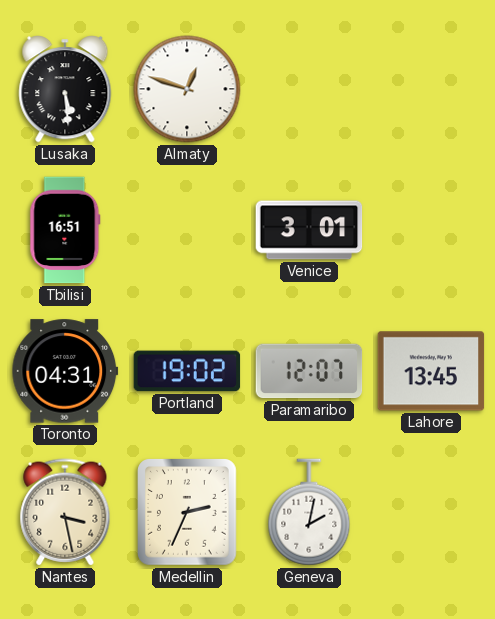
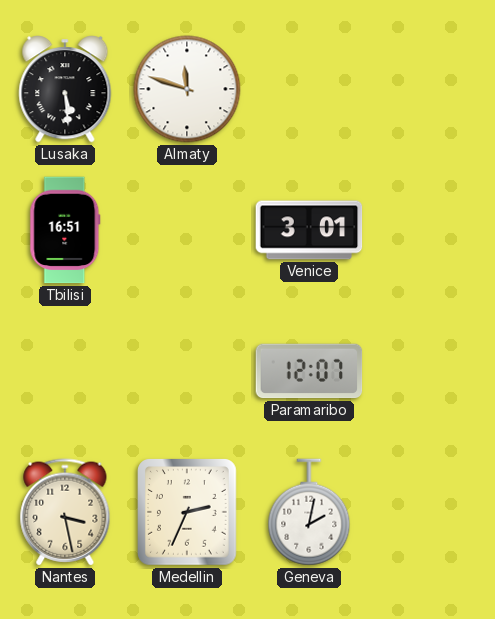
Almaty: 12:48 -> 11:48 (187, 89)
Toronto: 04:31 -> none (65, 371)
Portland: 19:02 -> none (187, 371)
Lahore: 13:45 -> none (431, 371)
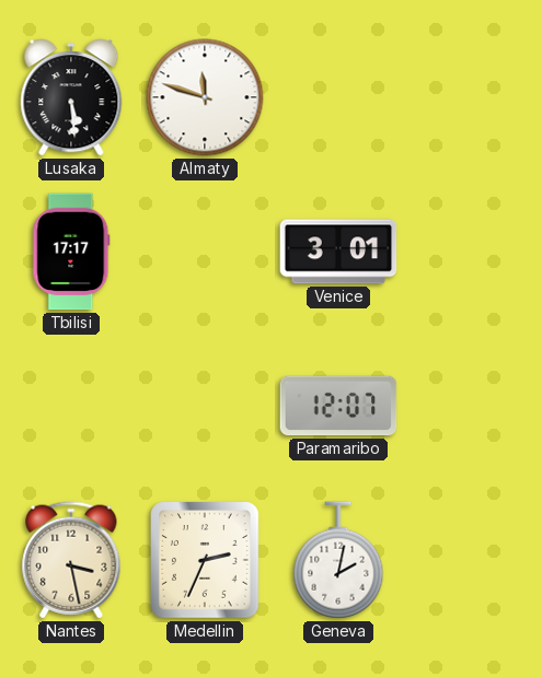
Tbilisi: 16:51 -> 17:17 (71, 252)
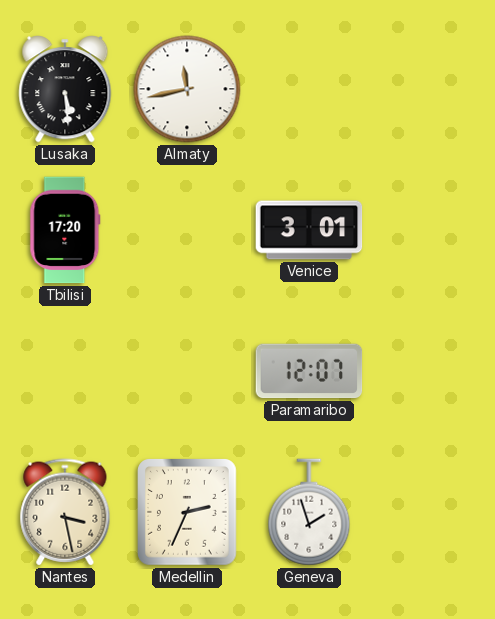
Almaty: 11:48 -> 11:43 (187, 89)
Tbilisi: 17:17 -> 17:20 (65, 230)
Geneva: 2:02 -> 1:57 (309, 512)
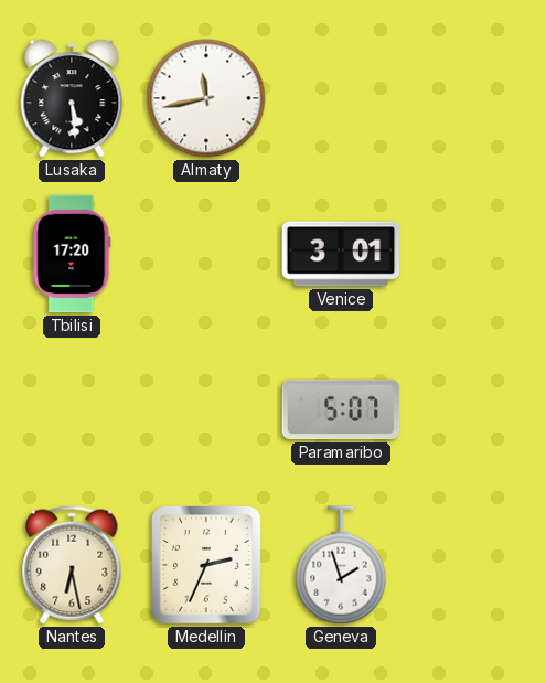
Paramaribo: 12:07 -> 5:07 (341, 409)
Nantes: 3:28 -> 6:28 (72, 565)
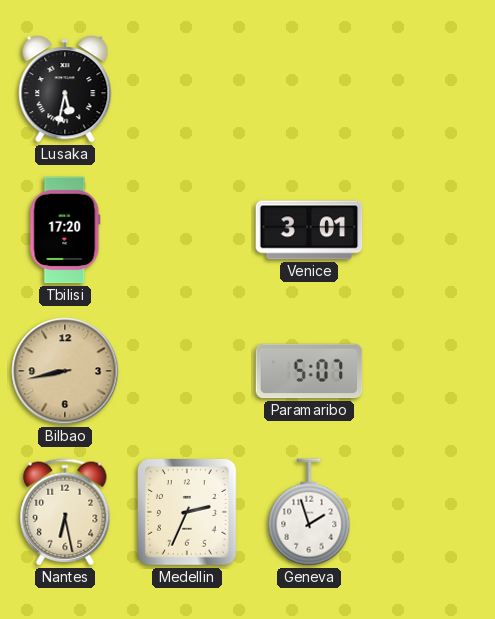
Lusaka: 5:29 -> 5:32 (65, 89)
Almaty: 11:43 -> none (206, 98)
Bilbao: none -> 8:43 (65, 371)
